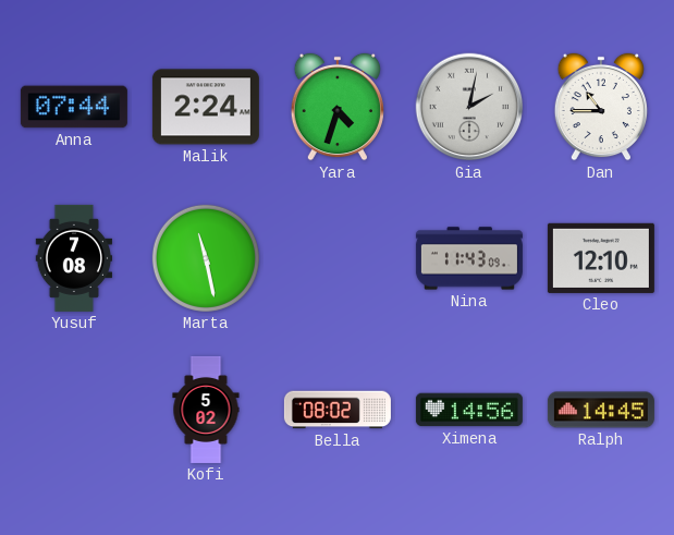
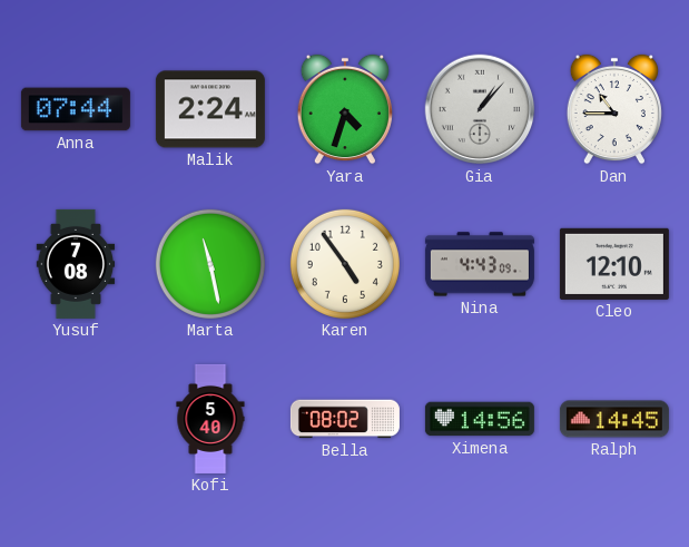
Gia: 2:02 -> 1:07 (480, 109)
Karen: none -> 4:54 (345, 264)
Nina: 11:43 -> 4:43 (480, 264)
Kofi: 5:02 -> 5:40 (210, 419)
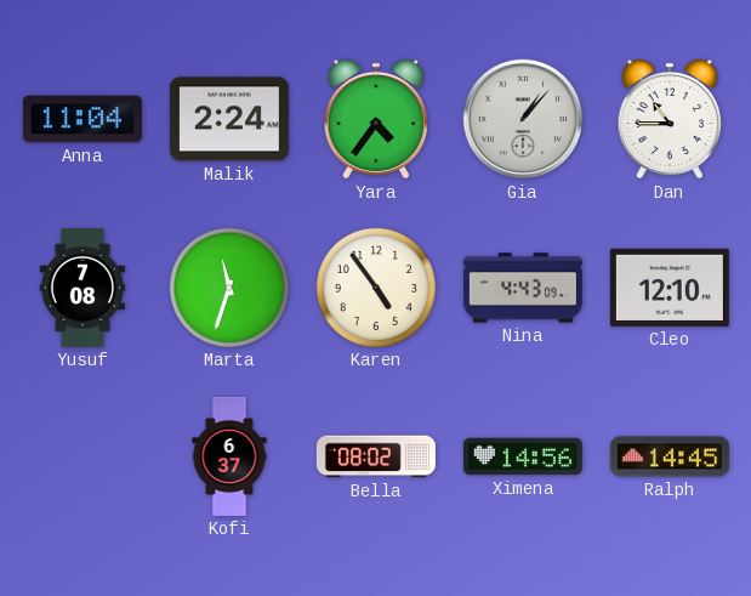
Anna: 07:44 -> 11:04 (83, 119)
Yara: 4:33 -> 4:36 (376, 119)
Marta: 11:28 -> 11:33 (229, 288)
Kofi: 5:40 -> 6:37 (229, 456)
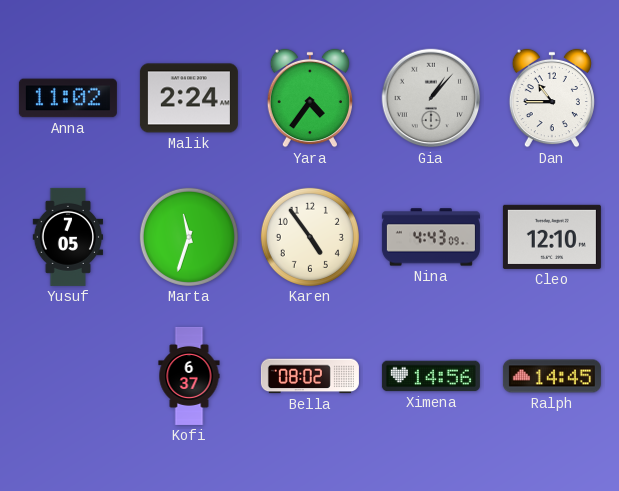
Anna: 11:04 -> 11:02 (68, 98)
Yusuf: 7:08 -> 7:05 (68, 237)
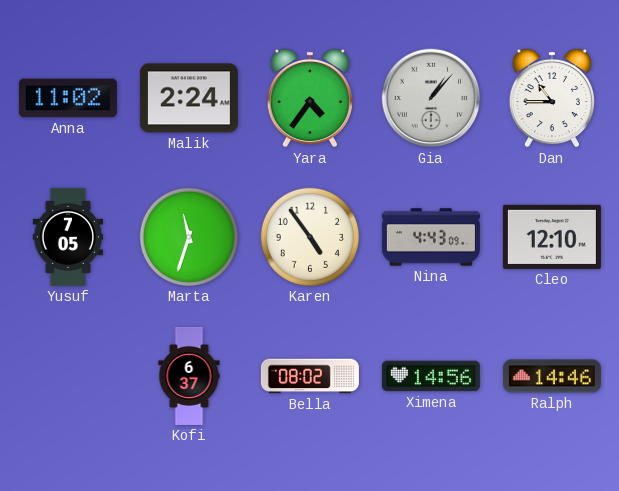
Ralph: 14:45 -> 14:46 (552, 376)
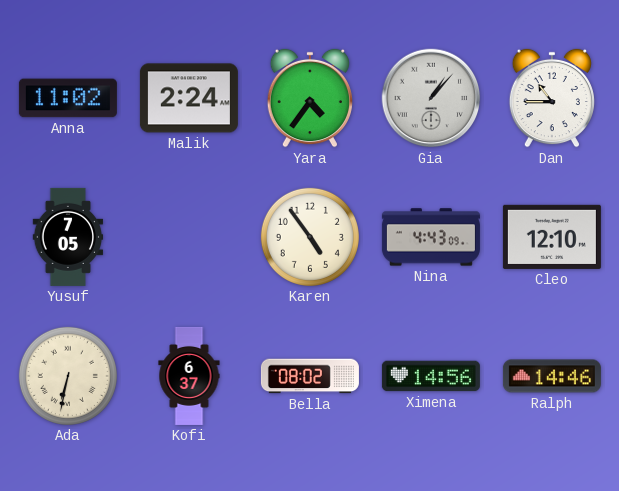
Marta: 11:33 -> none (189, 237)
Ada: none -> 6:32 (68, 376)
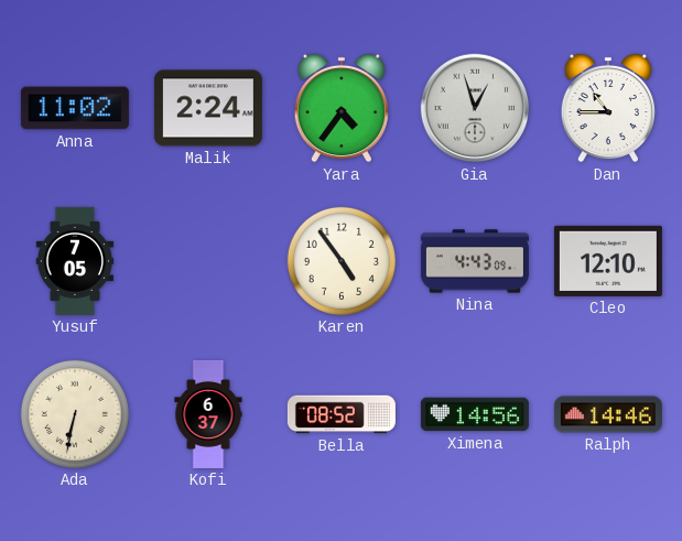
Gia: 1:07 -> 12:57 (475, 108)
Bella: 08:02 -> 08:52 (342, 414)
